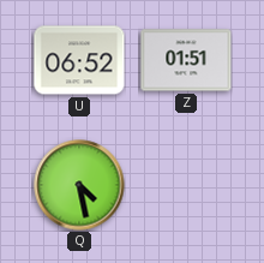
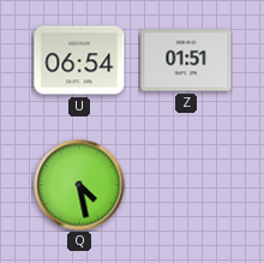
U: 06:52 -> 06:54 (79, 60)
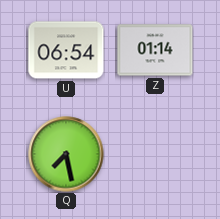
Z: 01:51 -> 01:14 (155, 50)
Q: 4:28 -> 7:28 (66, 154)
